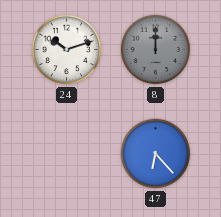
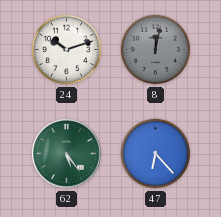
8: 12:00 -> 12:02 (156, 50)
62: none -> 5:24 (67, 154)
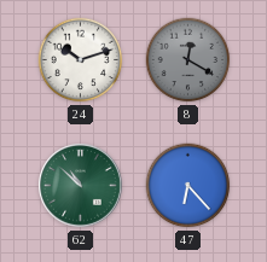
8: 12:02 -> 12:20 (188, 60)
62: 5:24 -> 10:52 (81, 186)
